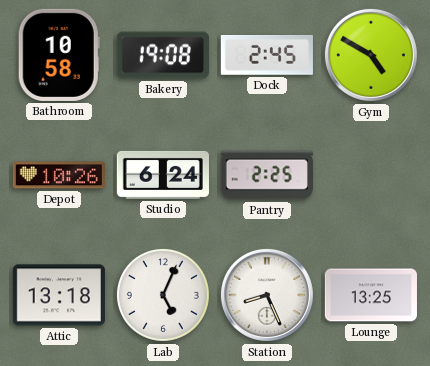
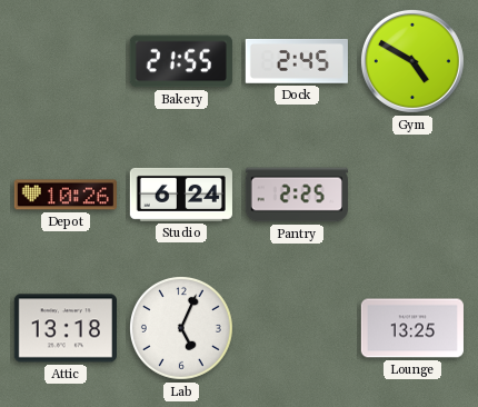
Bathroom: 10:58 -> none (59, 55)
Bakery: 19:08 -> 21:55 (181, 61)
Station: 8:26 -> none (267, 295)
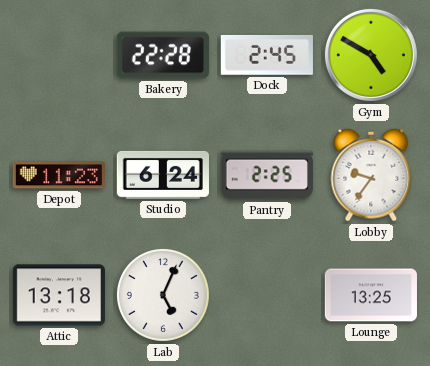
Bakery: 21:55 -> 22:28 (163, 55)
Depot: 10:26 -> 11:23 (59, 175)
Lobby: none -> 9:36 (371, 175)
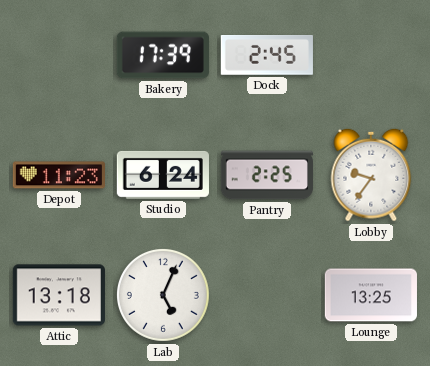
Bakery: 22:28 -> 17:39 (163, 55)
Gym: 4:50 -> none (371, 55)
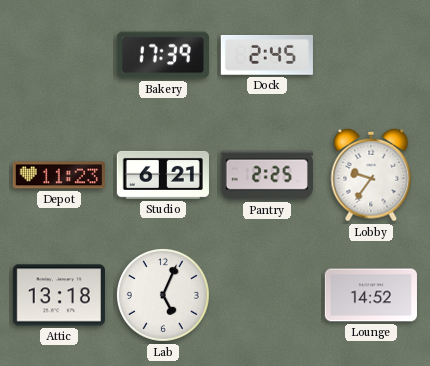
Studio: 6:24 -> 6:21 (163, 175)
Lounge: 13:25 -> 14:52 (371, 295)
